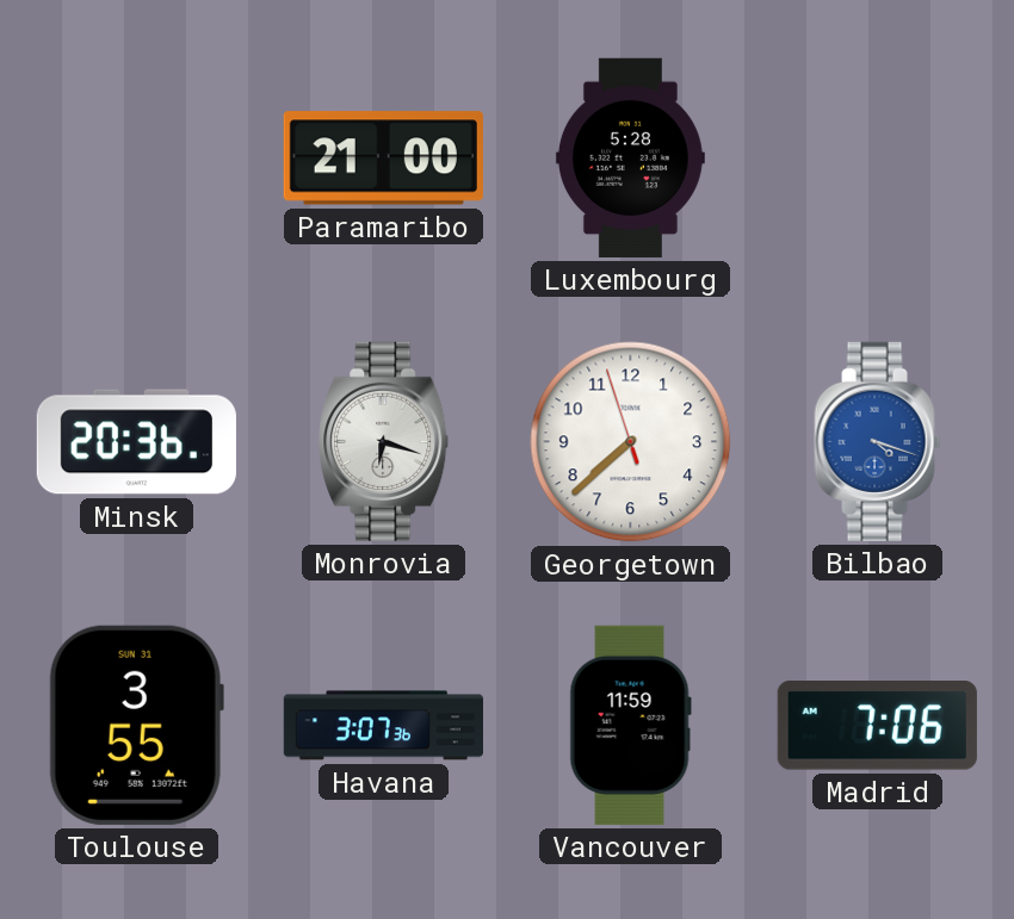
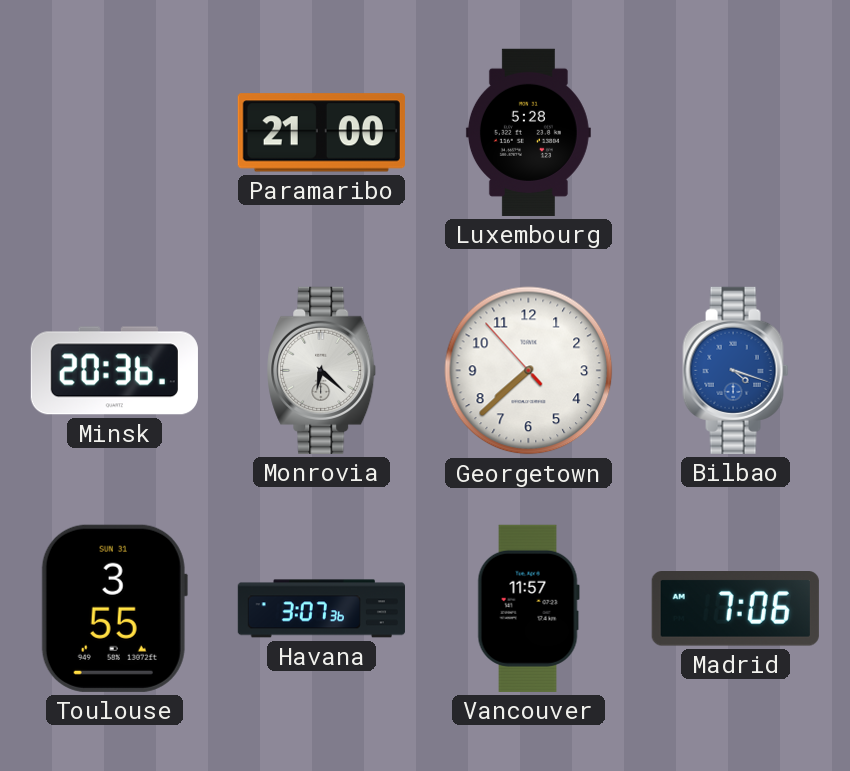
Monrovia: 6:18 -> 6:22 (322, 370)
Georgetown: 7:37:57 -> 7:37:53 (529, 371)
Vancouver: 11:59 -> 11:57 (528, 608)
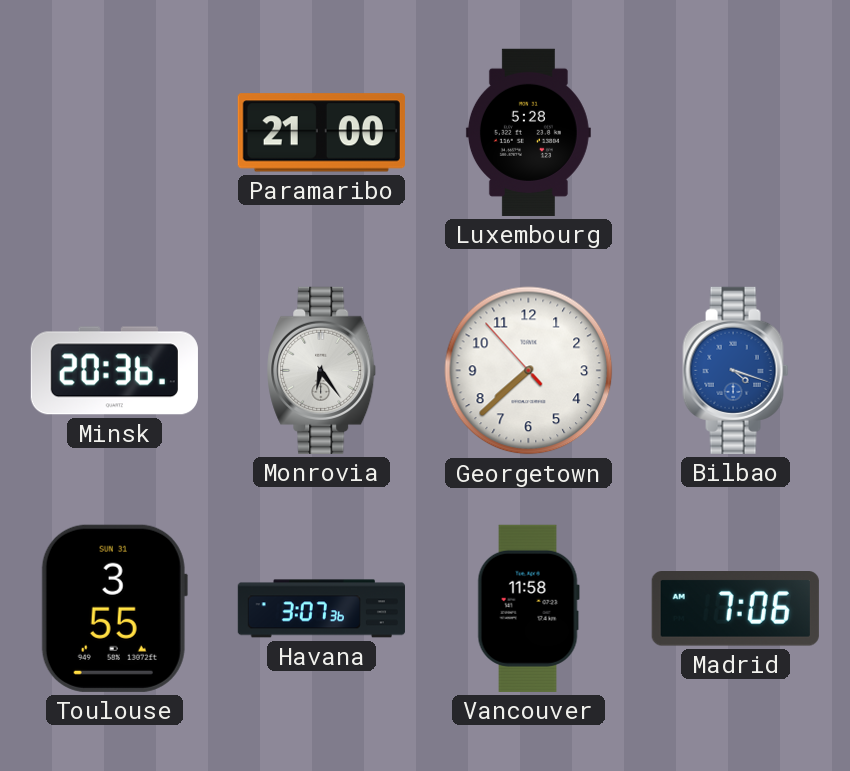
Monrovia: 6:22 -> 6:24 (322, 370)
Vancouver: 11:57 -> 11:58 (528, 608)
